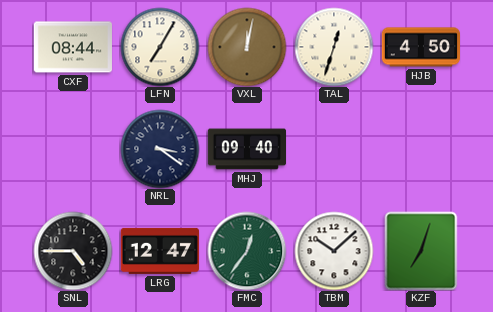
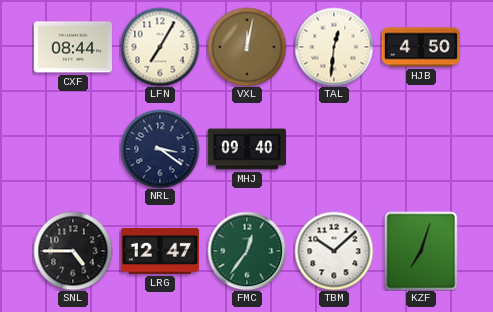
TAL: 12:33 -> 12:31 (334, 47)
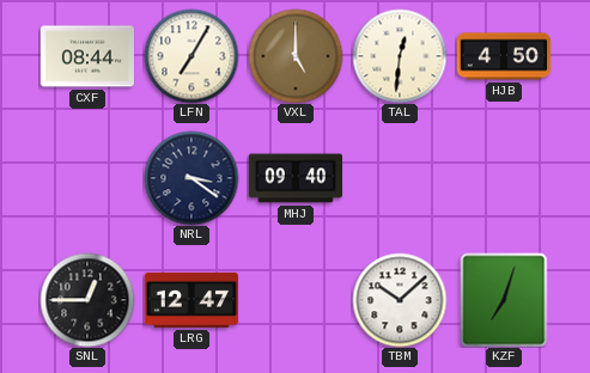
VXL: 12:02 -> 5:00 (296, 56)
SNL: 4:45 -> 12:45 (87, 300)
FMC: 12:36 -> none (247, 251)
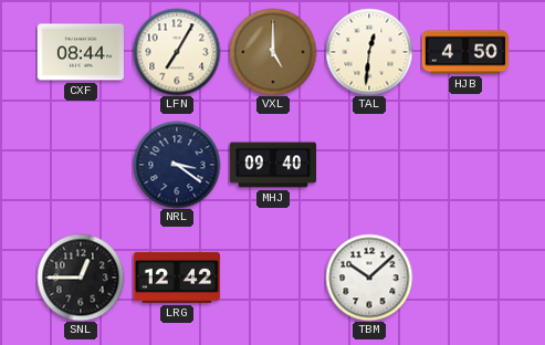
LRG: 12:47 -> 12:42 (177, 278)
KZF: 7:03 -> none (504, 300)
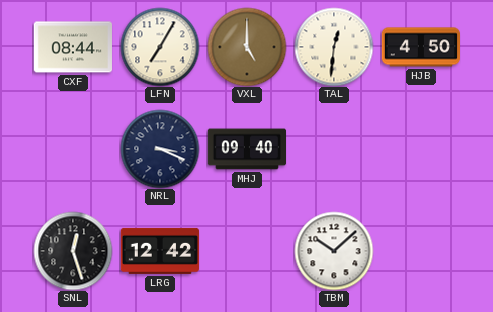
NRL: 3:21 -> 3:19 (160, 149)
SNL: 12:45 -> 12:27 (73, 251)
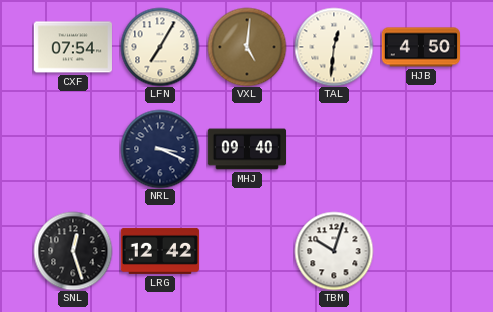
CXF: 08:44 -> 07:54 (73, 47)
VXL: 5:00 -> 5:01 (247, 47)
TBM: 10:08 -> 10:03 (334, 251)
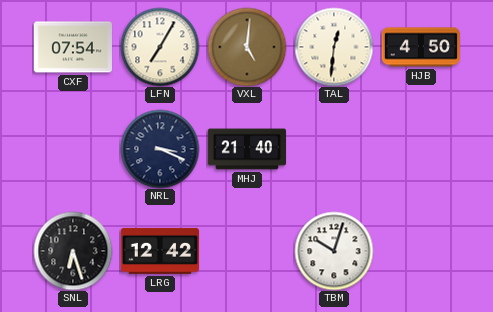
MHJ: 09:40 -> 21:40 (246, 149)
SNL: 12:27 -> 6:27 (73, 251)
